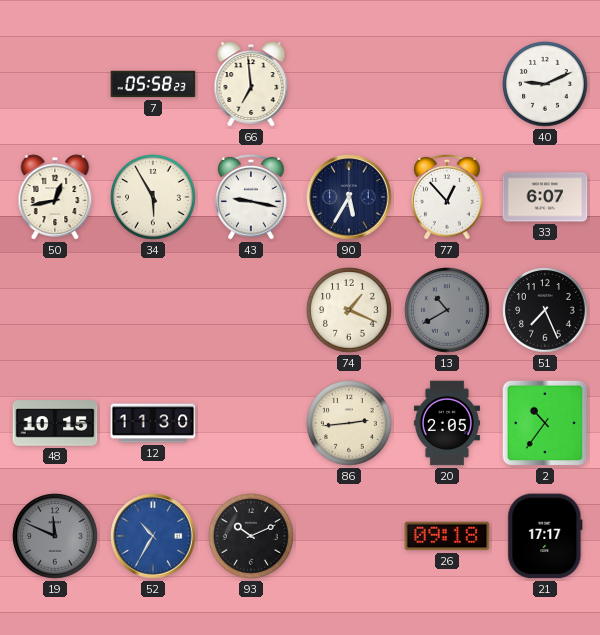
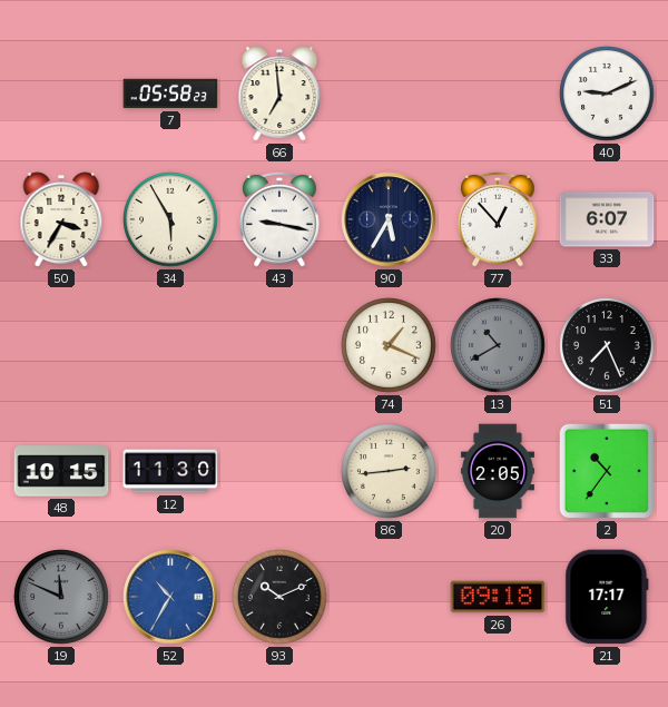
50: 12:43 -> 3:35 (61, 219)
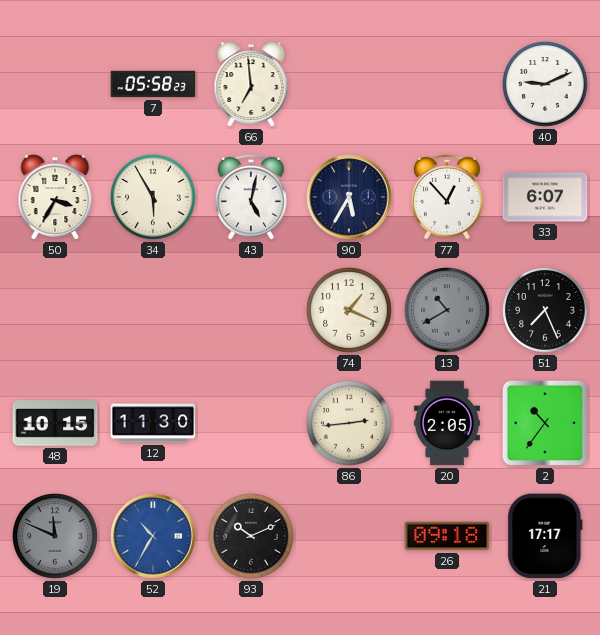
43: 9:17 -> 5:02 (251, 197)
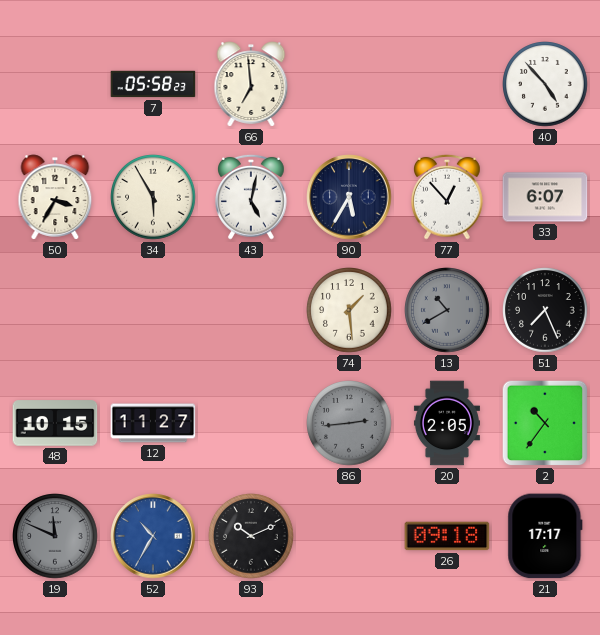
40: 9:11 -> 4:53 (545, 84)
74: 1:19 -> 1:29 (349, 310)
12: 11:30 -> 11:27 (153, 423)
86 dial: cream -> grey (349, 423)
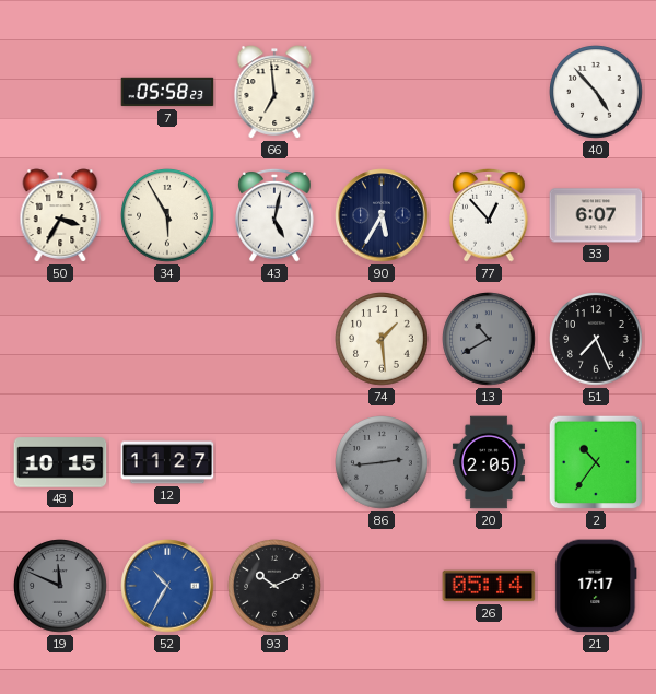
26: 09:18 -> 05:14 (489, 586)
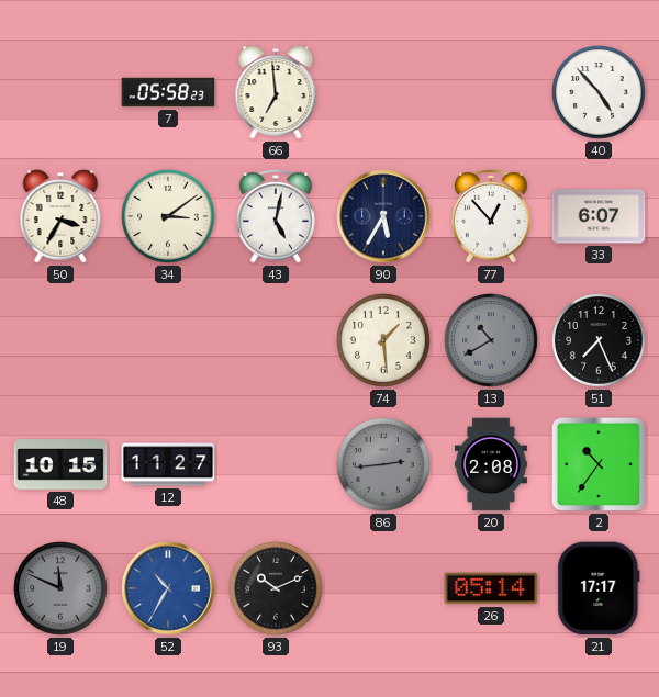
34: 5:55 -> 3:09 (168, 216)
20: 2:05 -> 2:08 (491, 464)
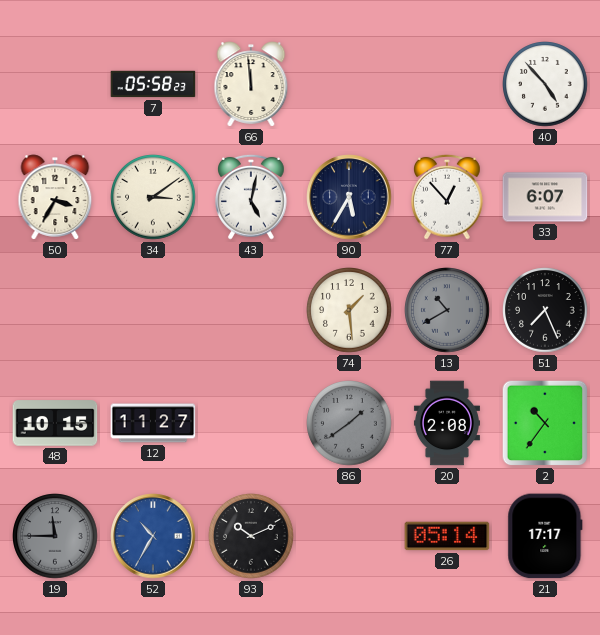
66: 6:59 -> 11:59 (251, 84)
86: 2:44 -> 1:39 (349, 423)
19: 11:49 -> 11:45 (55, 536)
